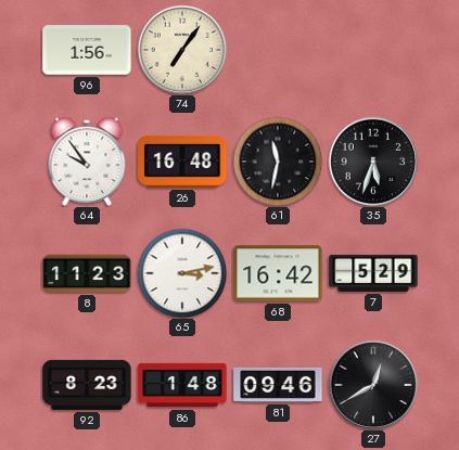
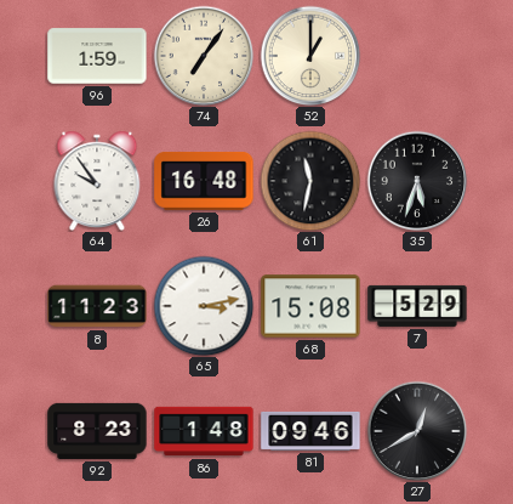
96: 1:56 -> 1:59 (97, 56)
52: none -> 1:00 (310, 56)
68: 16:42 -> 15:08 (310, 306)
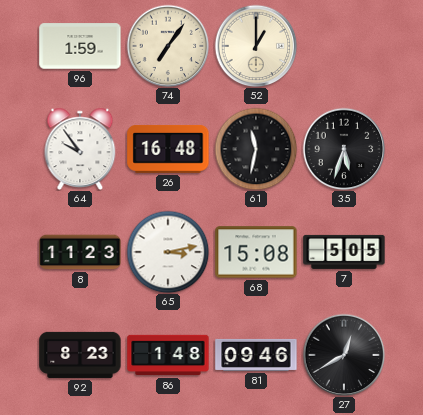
7: 5:29 -> 5:05 (344, 252)
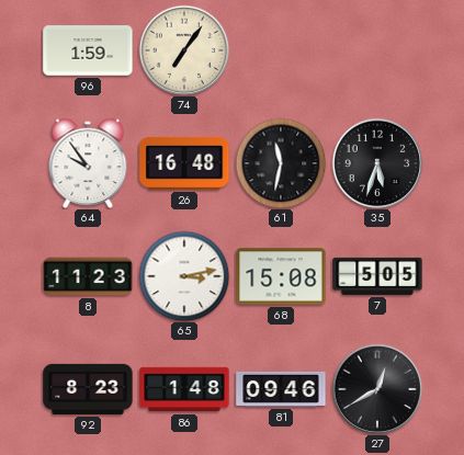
52: 1:00 -> none (256, 46)
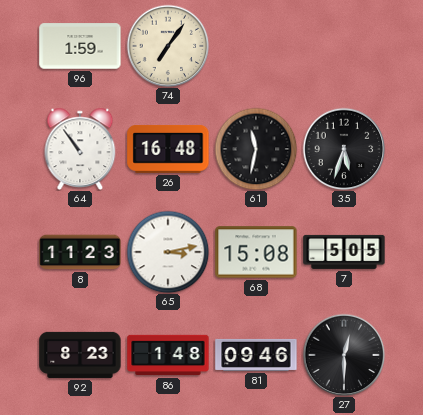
64: 9:54 -> 10:54 (80, 149)
27: 12:40 -> 12:30 (344, 355)
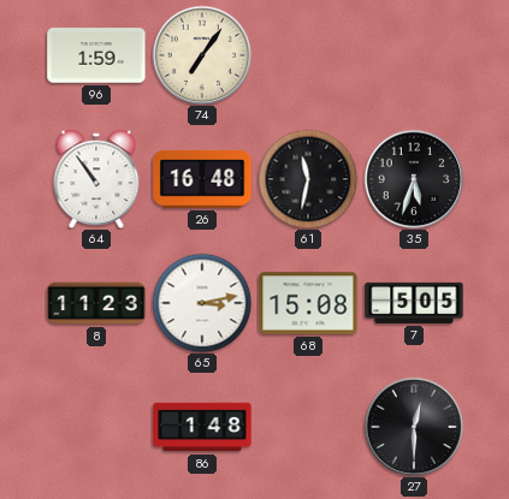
92: 8:23 -> none (80, 355)
81: 09:46 -> none (256, 355)
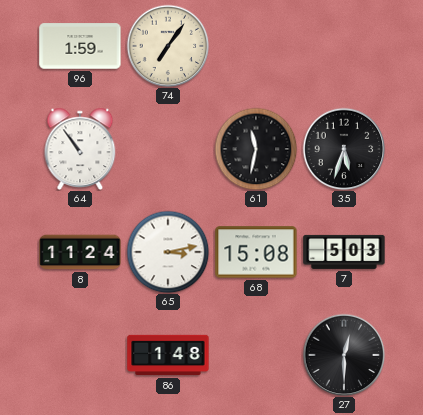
26: 16:48 -> none (202, 179)
8: 11:23 -> 11:24 (80, 252)
7: 5:05 -> 5:03 (344, 252)
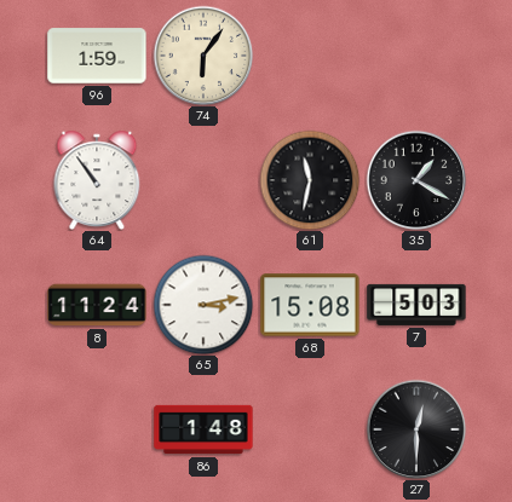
74: 7:06 -> 6:06 (203, 56)
35: 5:33 -> 1:20 (416, 180)
